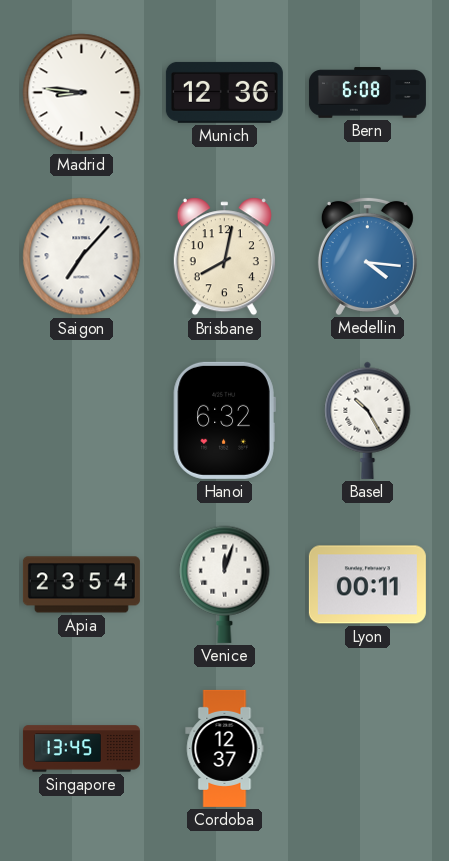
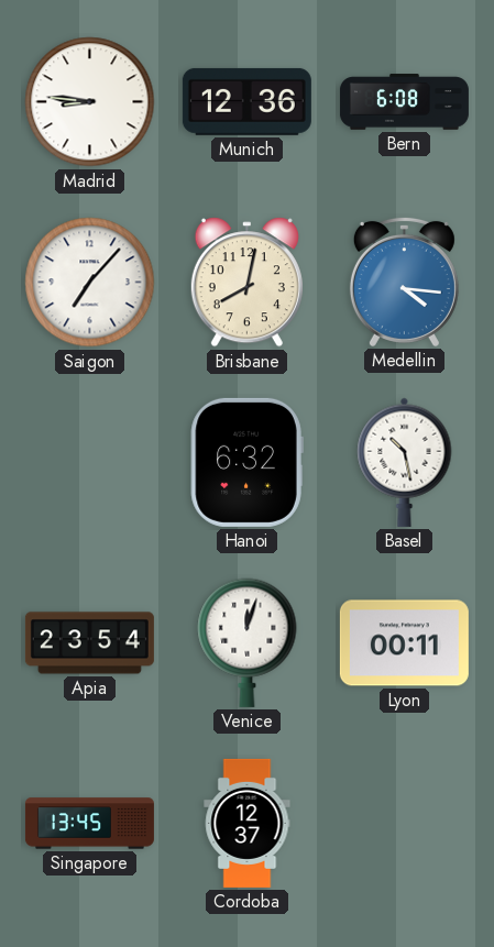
Basel: 10:25 -> 10:28 (405, 462)
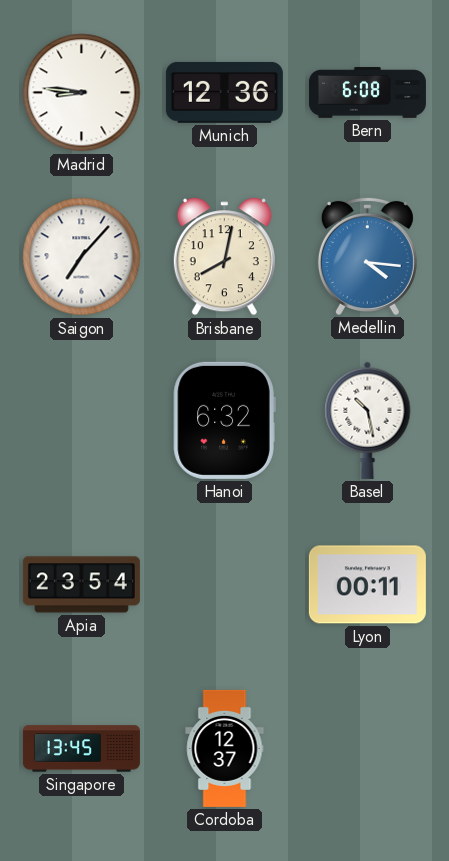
Venice: 12:03 -> none (248, 642)
